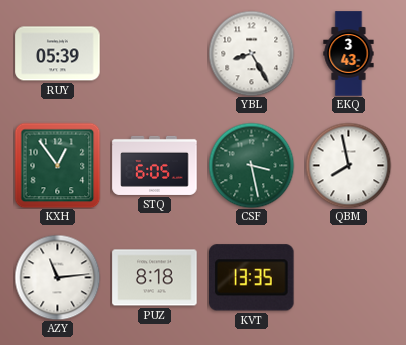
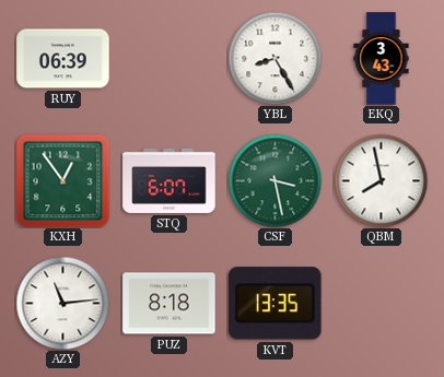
RUY: 05:39 -> 06:39 (63, 59)
STQ: 6:05 -> 6:07 (170, 180)
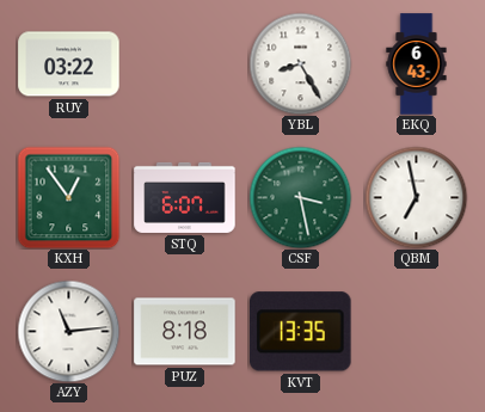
RUY: 06:39 -> 03:22 (69, 64)
EKQ: 3:43 -> 6:43 (417, 64)
QBM: 7:58 -> 6:58 (416, 197)
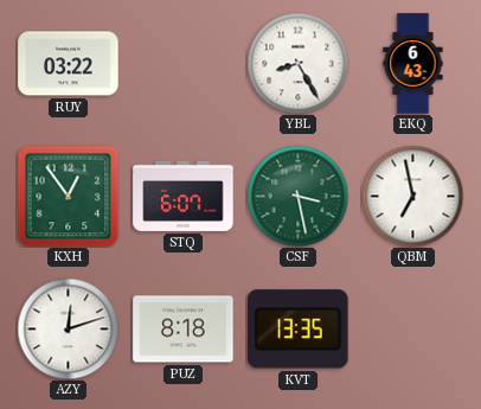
AZY: 11:14 -> 12:12 (68, 328)
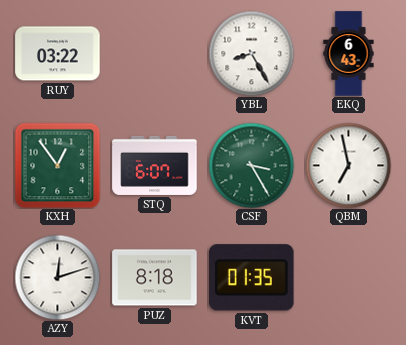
CSF: 3:28 -> 3:25 (251, 165)
KVT: 13:35 -> 01:35 (252, 278)
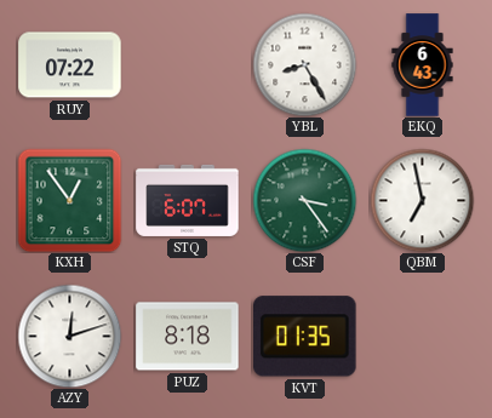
RUY: 03:22 -> 07:22 (70, 65)
CSF: 3:25 -> 3:24 (304, 200)
